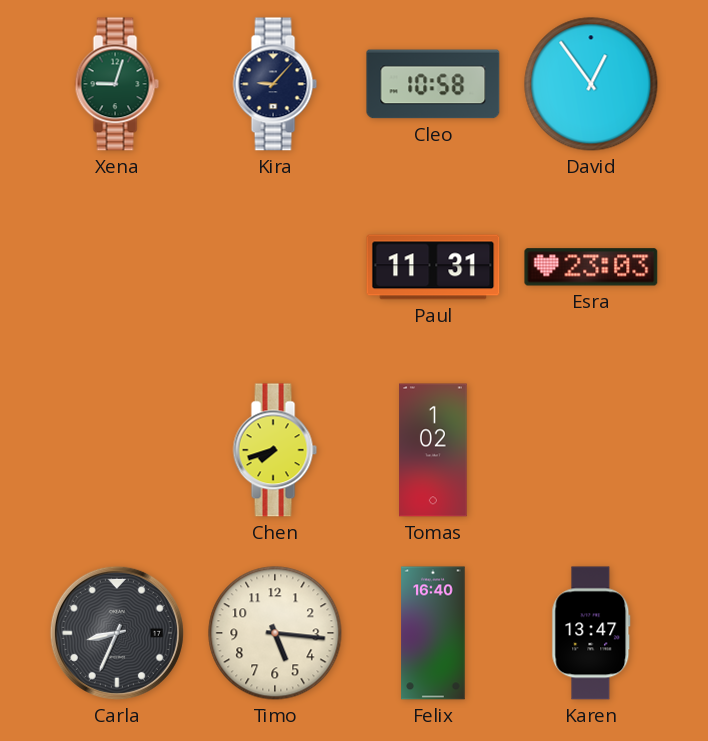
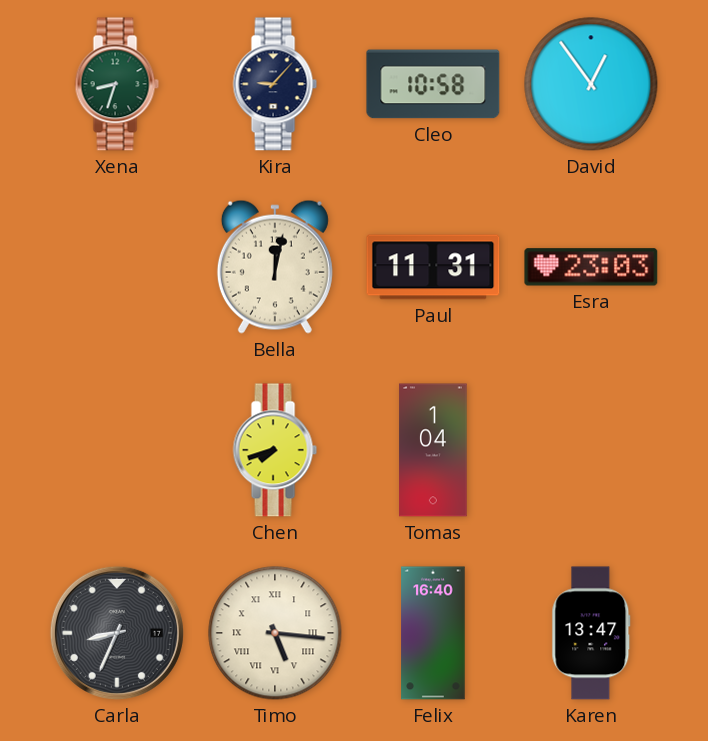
Xena: 9:03 -> 8:33 (117, 84)
Bella: none -> 12:02 (275, 267)
Tomas: 1:02 -> 1:04 (433, 450)
Timo numerals: Arabic -> Roman (275, 633)
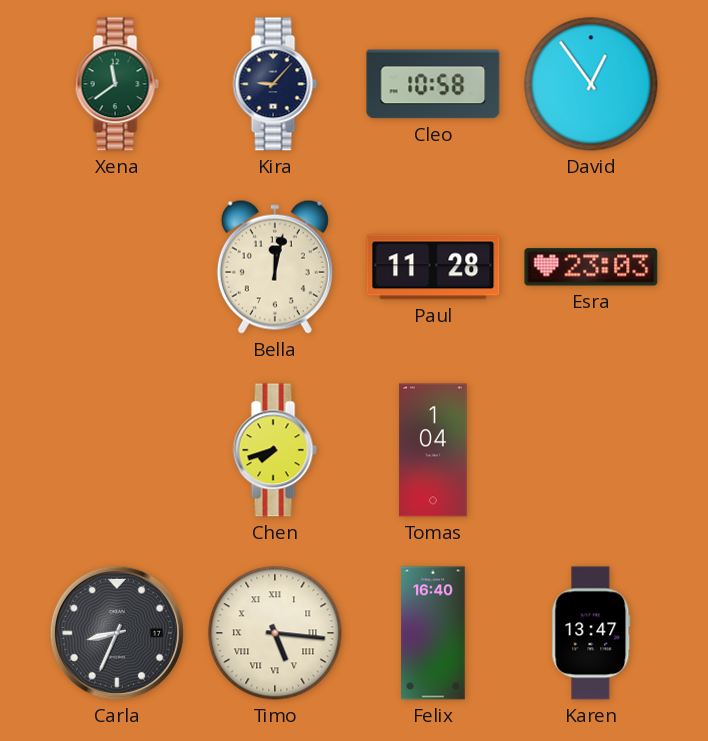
Xena: 8:33 -> 11:39 (117, 84)
Paul: 11:31 -> 11:28 (433, 267)
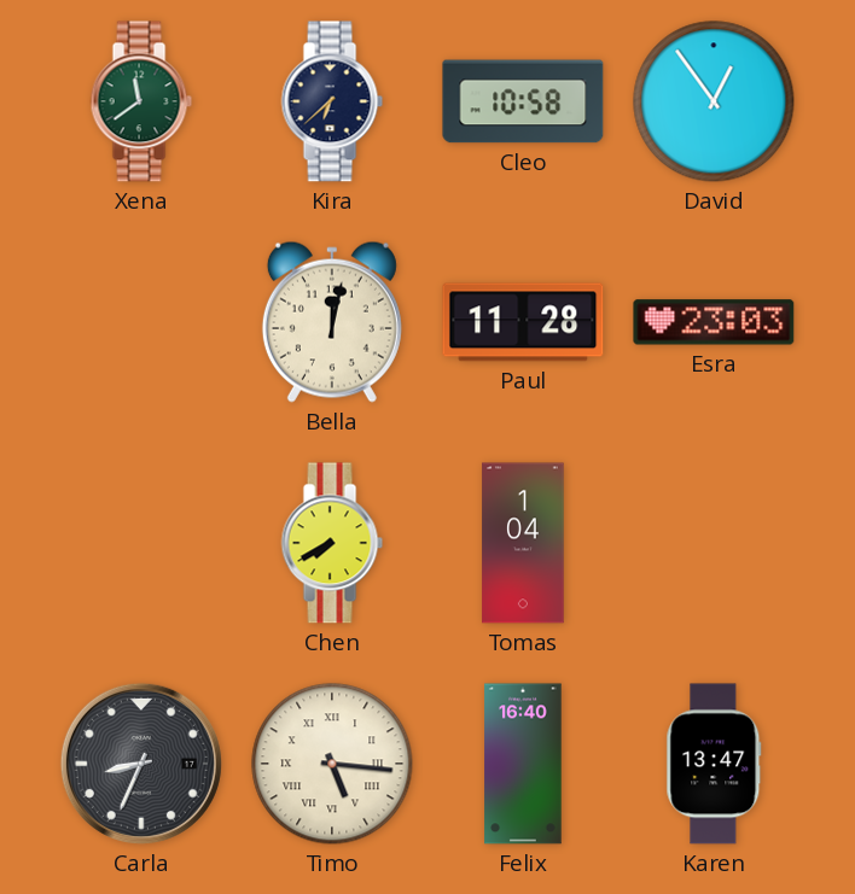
Kira: 9:07 -> 6:38 (332, 101)
Chen: 7:42 -> 7:40 (332, 543)
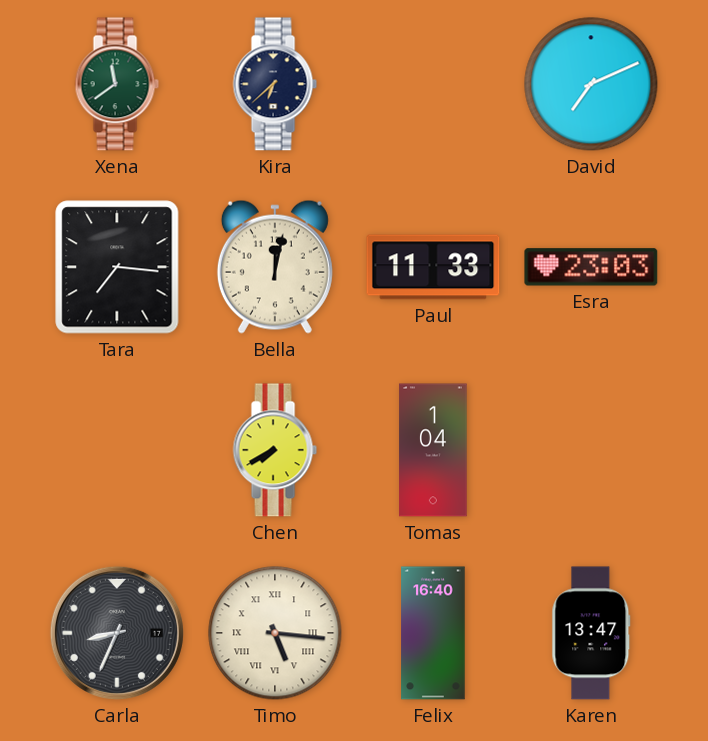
Cleo: 10:58 -> none (523, 101)
David: 12:54 -> 7:11 (591, 84)
Tara: none -> 7:16 (117, 267)
Paul: 11:28 -> 11:33 (433, 267)
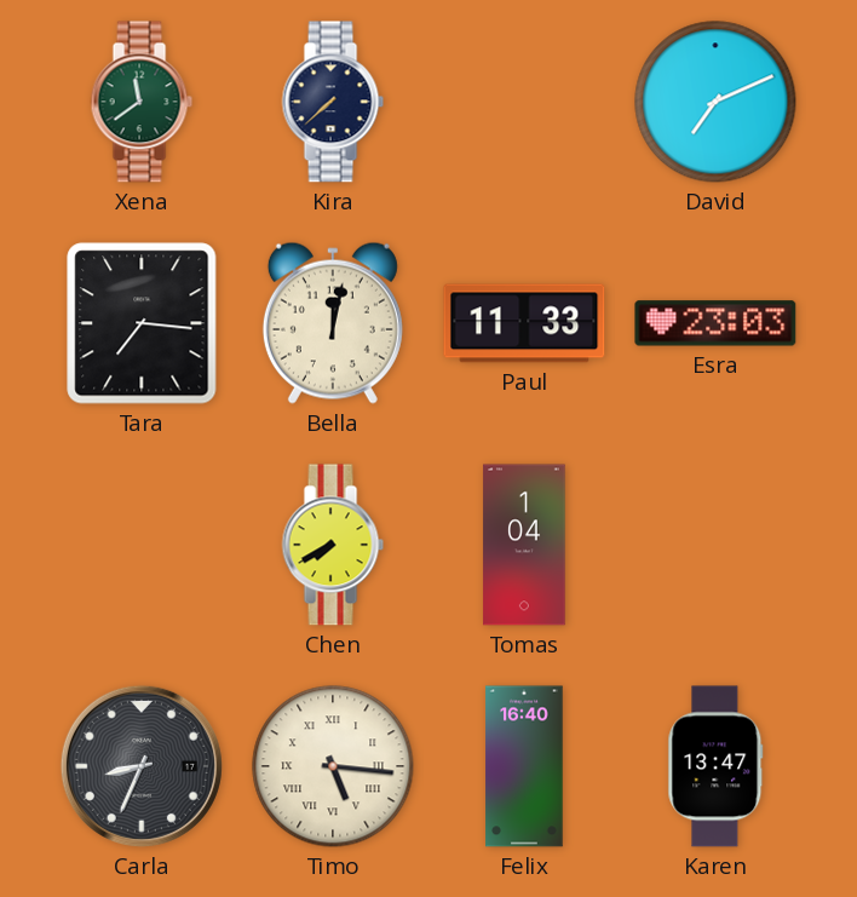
Kira: 6:38 -> 7:38 (333, 102)
